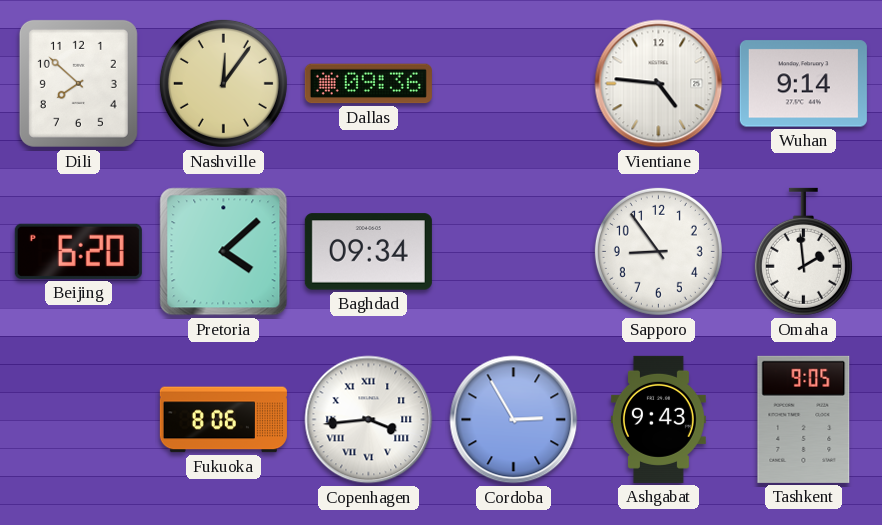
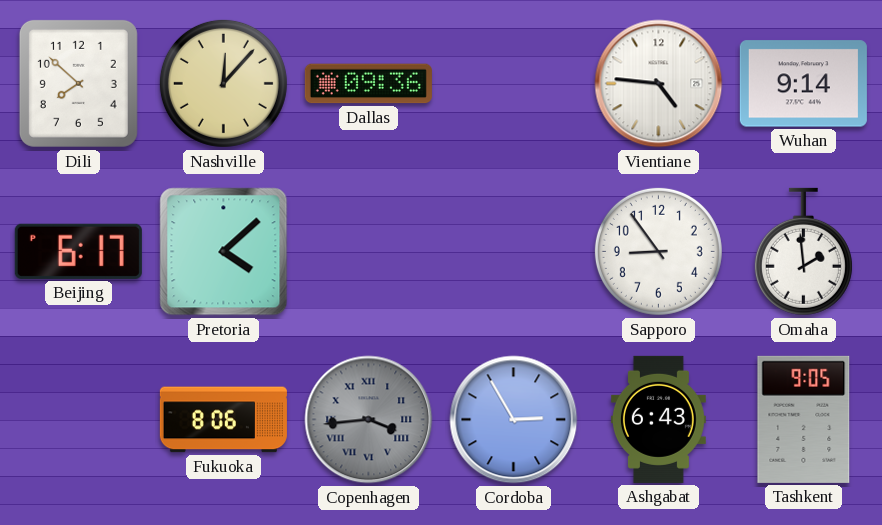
Nashville: 12:06 -> 12:07 (223, 83)
Beijing: 6:20 -> 6:17 (78, 251)
Baghdad: 09:34 -> none (368, 252)
Copenhagen dial: white -> grey (369, 420)
Ashgabat: 9:43 -> 6:43 (658, 419)
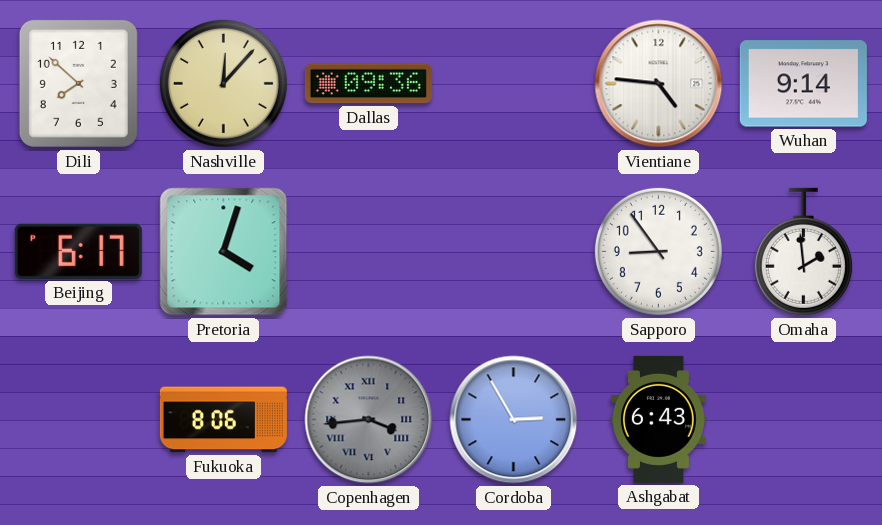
Pretoria: 4:08 -> 4:03 (224, 252)
Tashkent: 9:05 -> none (804, 419)
